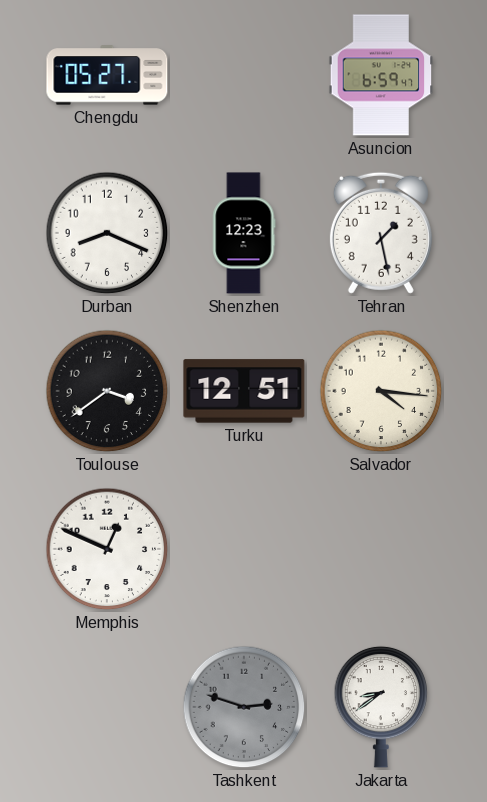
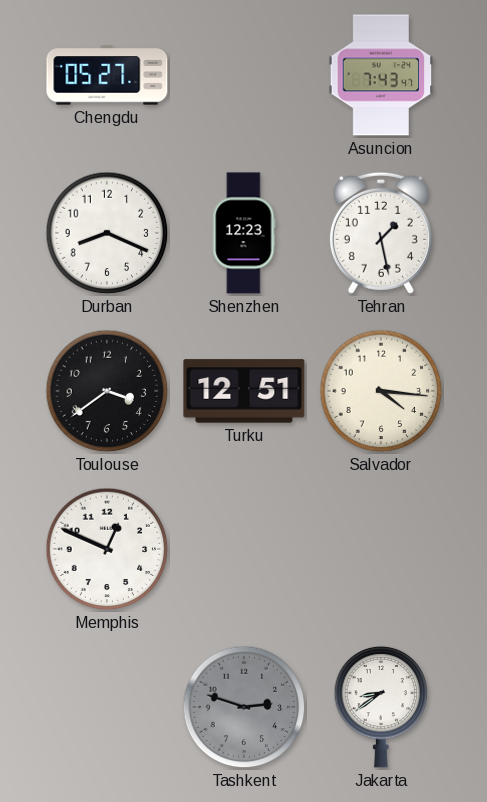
Asuncion: 6:59 -> 7:43 (381, 75)
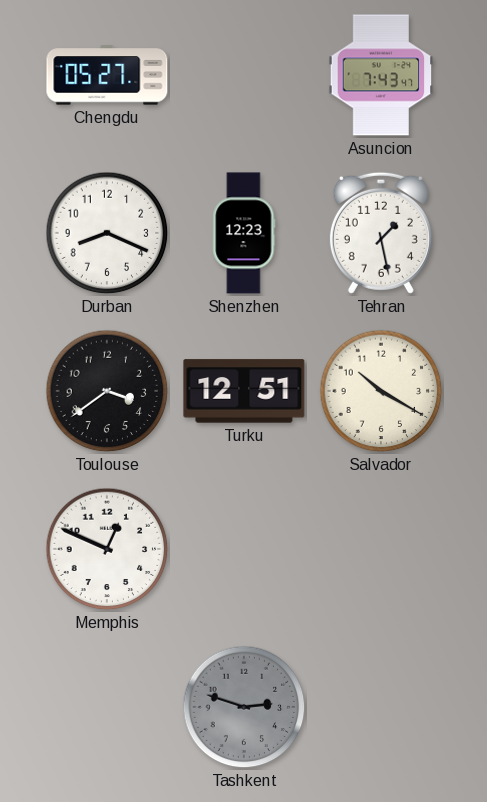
Salvador: 4:16 -> 10:20 (381, 391)
Jakarta: 8:39 -> none (381, 707)
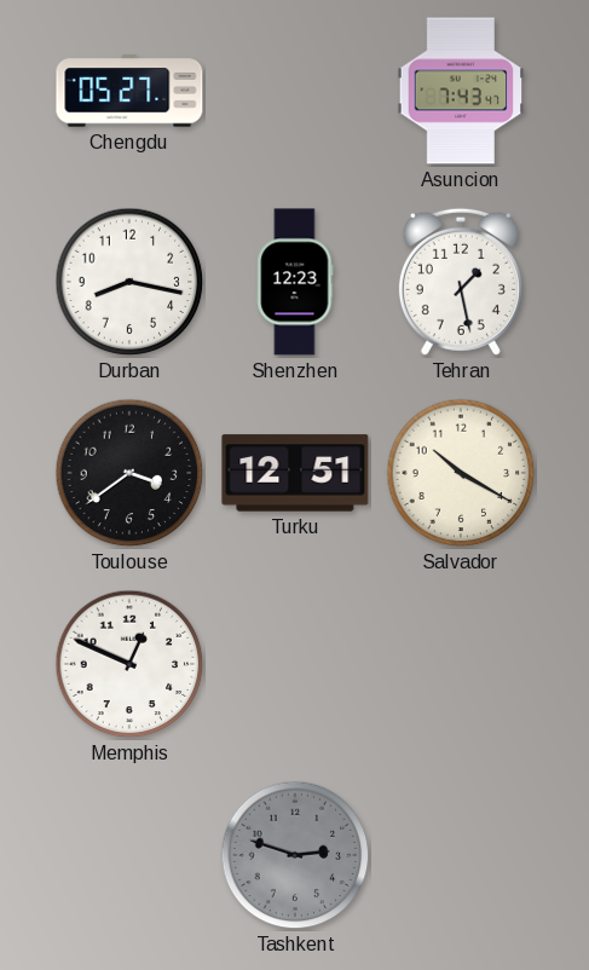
Durban: 8:19 -> 8:17 (129, 282)
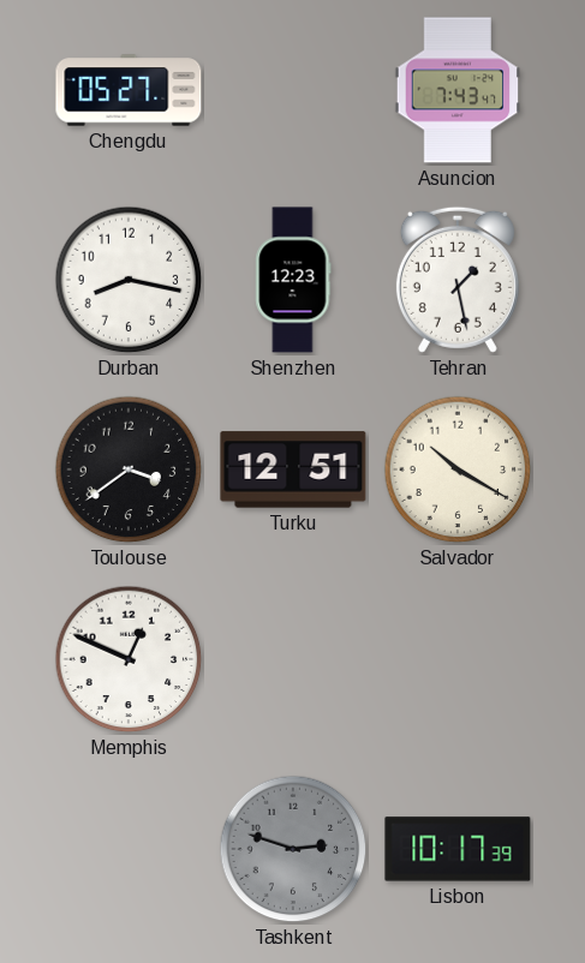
Lisbon: none -> 10:17 (458, 849)
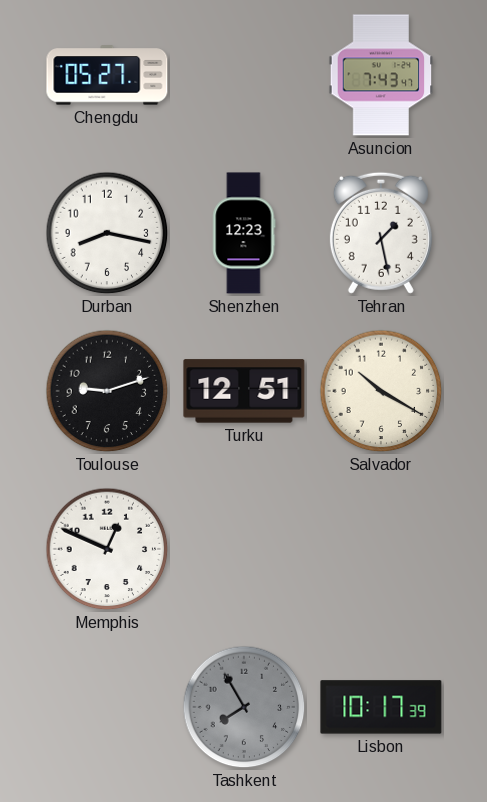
Toulouse: 3:39 -> 9:12 (107, 391)
Tashkent: 2:48 -> 7:55 (244, 707)
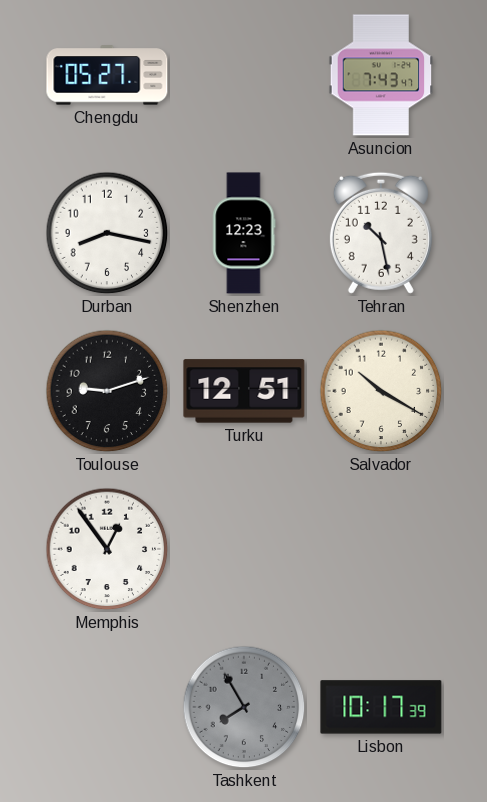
Tehran: 1:28 -> 10:28 (381, 233)
Memphis: 12:49 -> 12:54 (107, 549)
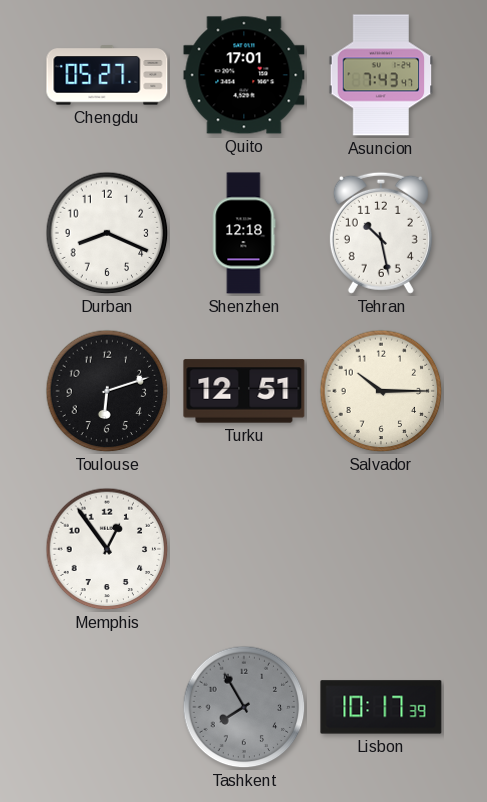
Quito: none -> 17:01 (244, 75)
Durban: 8:17 -> 8:19 (107, 233)
Shenzhen: 12:23 -> 12:18 (244, 233)
Toulouse: 9:12 -> 6:12 (107, 391)
Salvador: 10:20 -> 10:15 (381, 391)
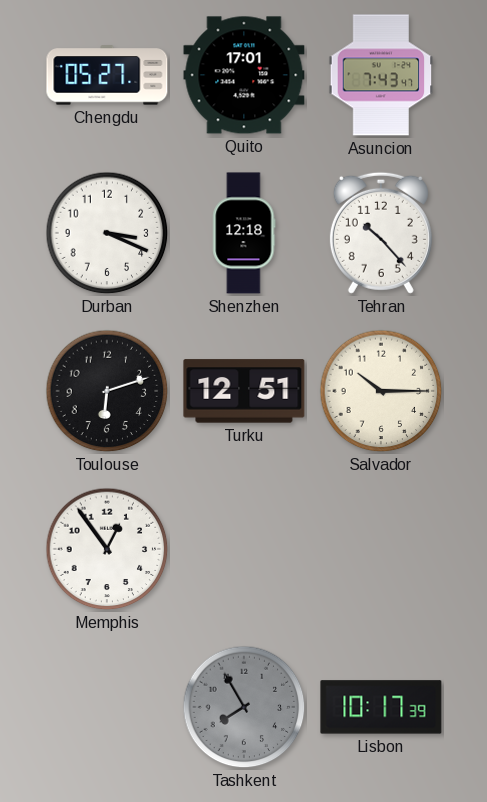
Durban: 8:19 -> 3:19 (107, 233)
Tehran: 10:28 -> 10:23 (381, 233)
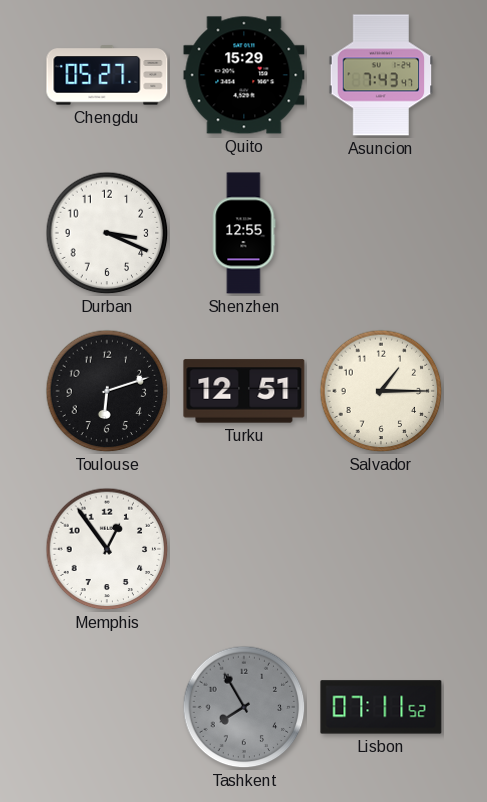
Quito: 17:01 -> 15:29 (244, 75)
Shenzhen: 12:18 -> 12:55 (244, 233)
Tehran: 10:23 -> none (381, 233)
Salvador: 10:15 -> 1:15 (381, 391)
Lisbon: 10:17 -> 07:11 (381, 707)
